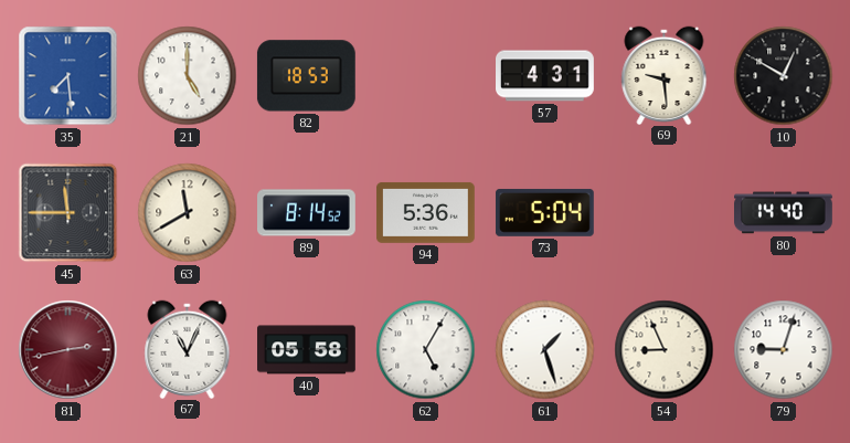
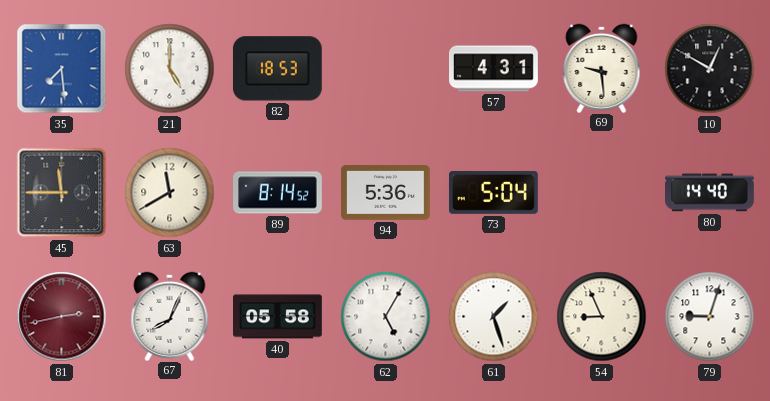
67: 11:04 -> 8:04 (170, 316)
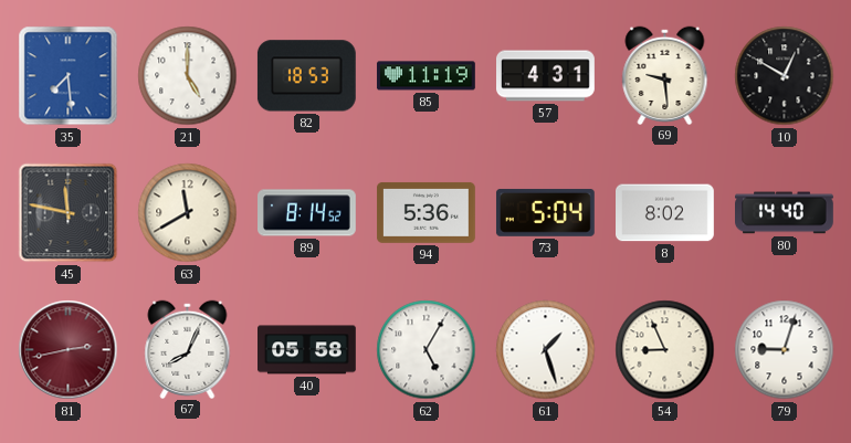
85: none -> 11:19 (427, 76)
45: 11:45 -> 11:47 (69, 213)
8: none -> 8:02 (665, 213)
